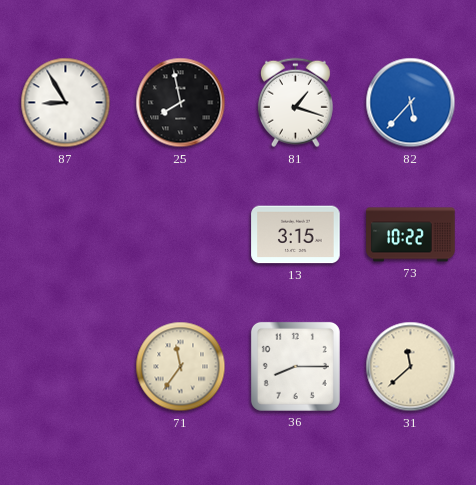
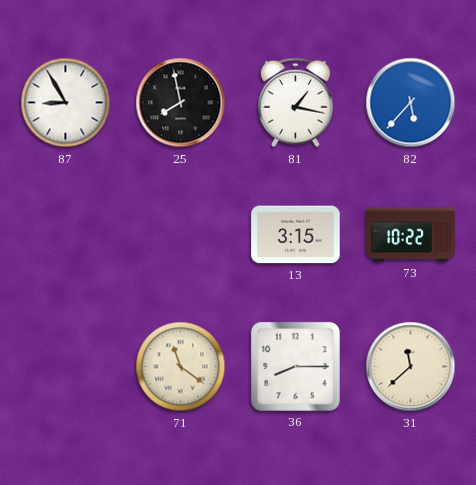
81: 1:18 -> 1:17 (295, 103)
71: 11:36 -> 11:21 (181, 367)
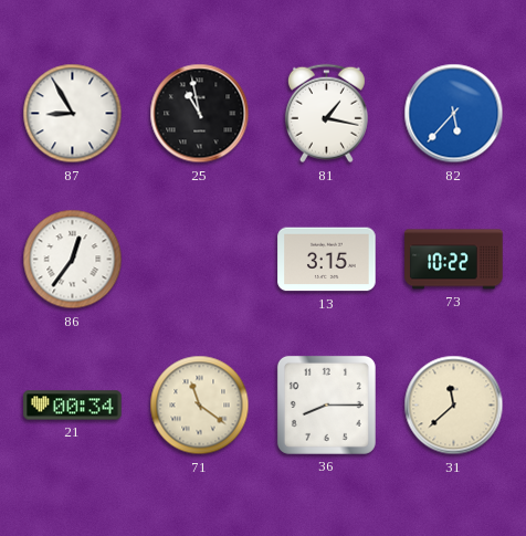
25: 7:58 -> 10:58 (200, 114)
86: none -> 12:36 (73, 260)
21: none -> 00:34 (73, 406)
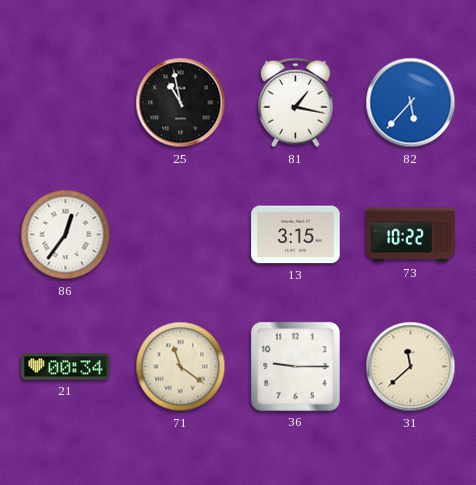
87: 8:55 -> none (73, 114)
36: 8:15 -> 9:15 (295, 366)
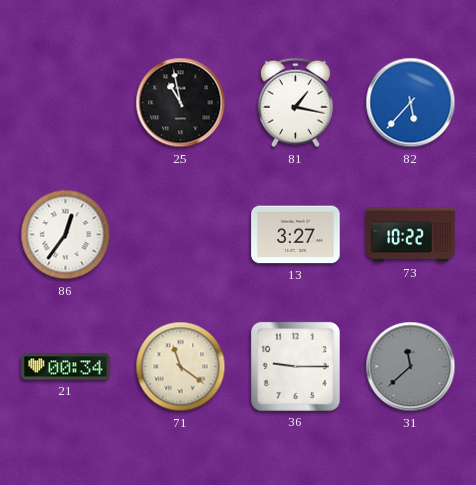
13: 3:15 -> 3:27 (296, 235)
31 dial: cream -> grey (411, 367)
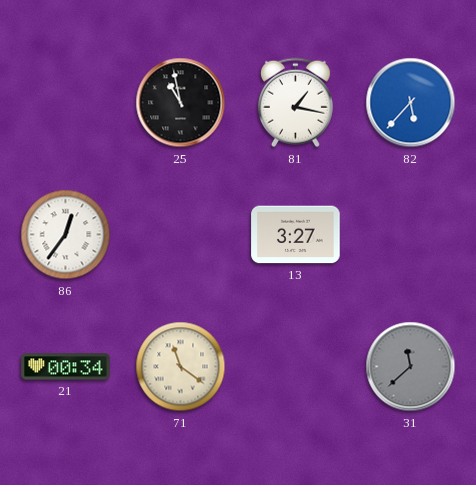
73: 10:22 -> none (411, 235)
36: 9:15 -> none (295, 366)
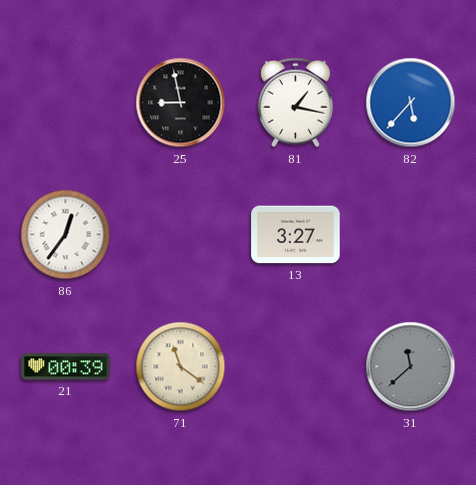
25: 10:58 -> 8:58 (181, 103)
21: 00:34 -> 00:39 (66, 367)
